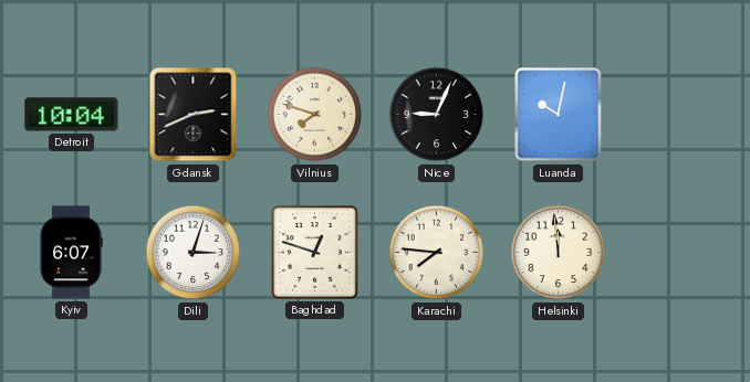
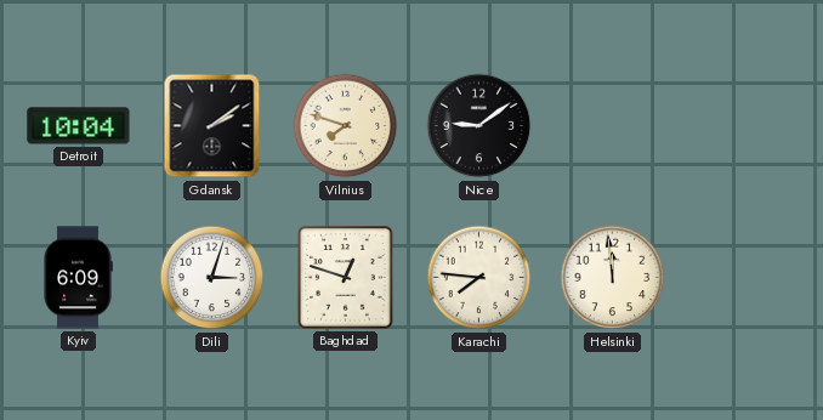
Gdansk: 2:41 -> 2:09 (212, 126)
Nice: 9:04 -> 9:09 (479, 126)
Luanda: 10:02 -> none (559, 115)
Kyiv: 6:07 -> 6:09 (78, 278)
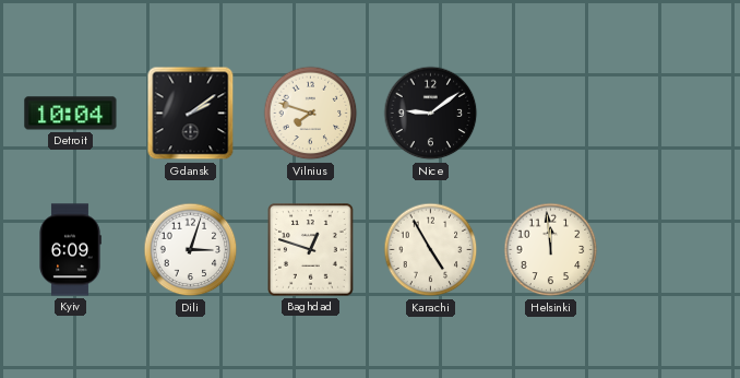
Karachi: 7:46 -> 4:55 (431, 250)
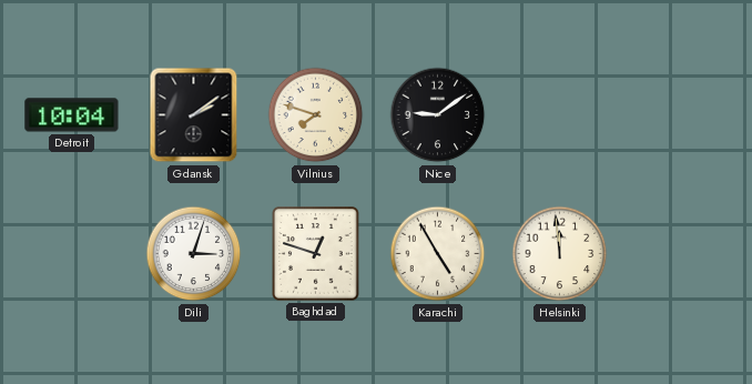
Kyiv: 6:09 -> none (70, 250)
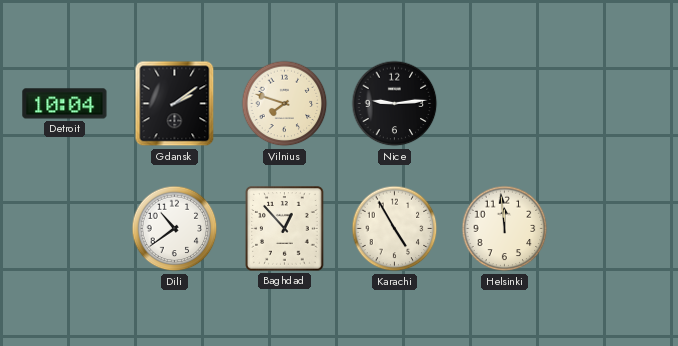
Nice: 9:09 -> 9:14 (395, 104)
Dili: 3:03 -> 10:39 (175, 229)
Baghdad: 12:48 -> 12:53 (285, 229)
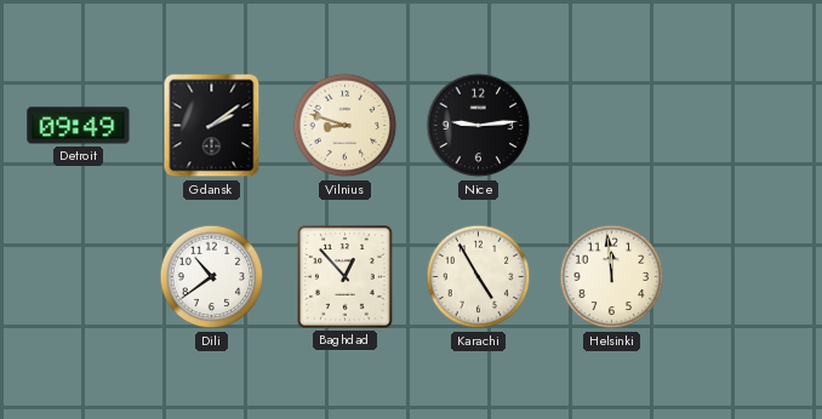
Detroit: 10:04 -> 09:49 (79, 126)
Vilnius: 7:48 -> 8:48 (346, 126)
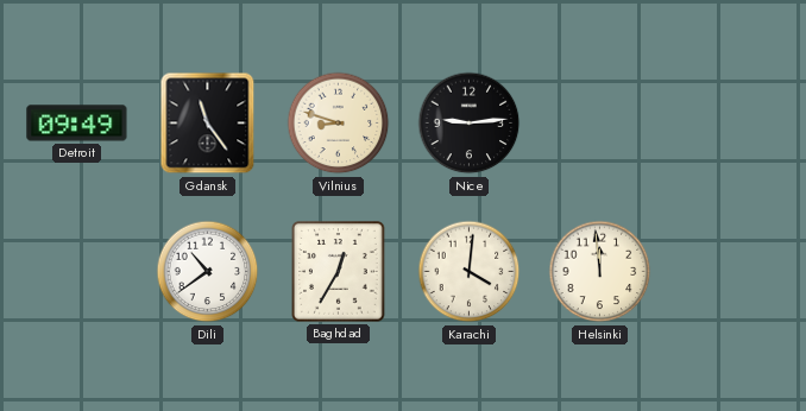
Gdansk: 2:09 -> 11:24 (208, 124)
Baghdad: 12:53 -> 12:35 (339, 272)
Karachi: 4:55 -> 4:01 (470, 272)
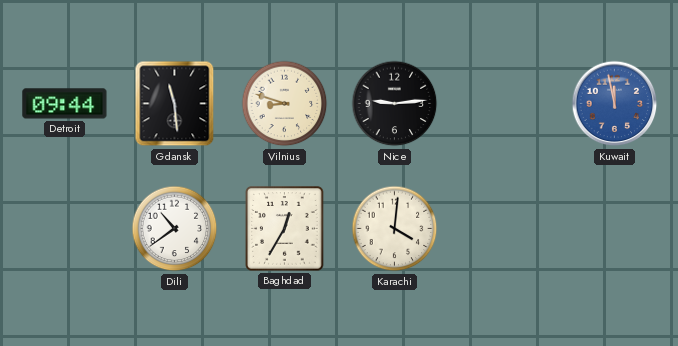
Detroit: 09:49 -> 09:44 (65, 104)
Gdansk: 11:24 -> 11:29 (175, 104)
Kuwait: none -> 11:58 (615, 104)
Helsinki: 11:59 -> none (600, 272)
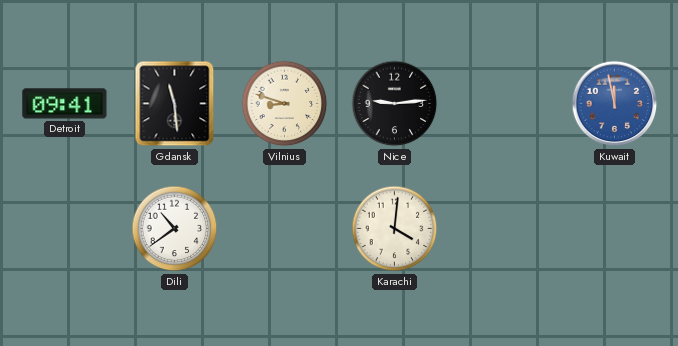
Detroit: 09:44 -> 09:41 (65, 104)
Baghdad: 12:35 -> none (285, 229)
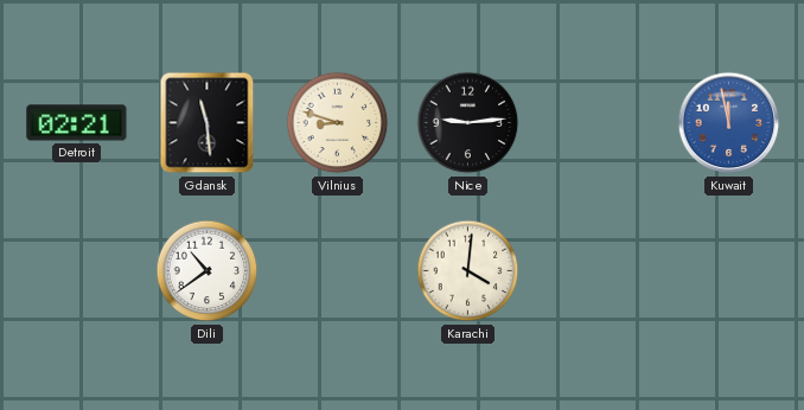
Detroit: 09:41 -> 02:21 (77, 123)
